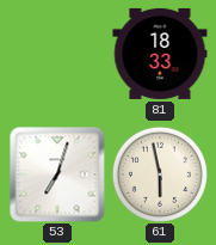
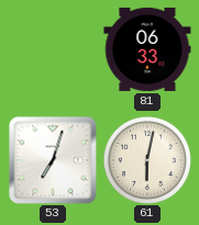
81: 18:33 -> 06:33 (147, 49)
61: 5:58 -> 6:02 (147, 160)
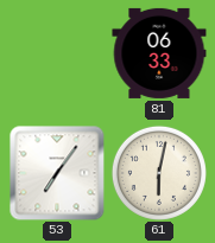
53: 7:03 -> 7:06 (57, 173)
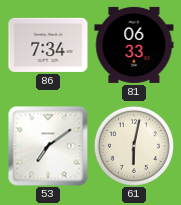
86: none -> 7:34 (48, 45)
53: 7:06 -> 7:09 (48, 146)
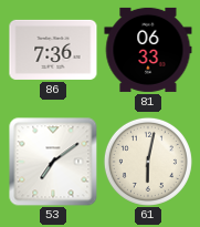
86: 7:34 -> 7:36 (53, 50)
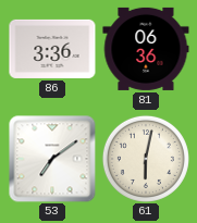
86: 7:36 -> 3:36 (52, 49)
81: 06:33 -> 06:36 (146, 49)
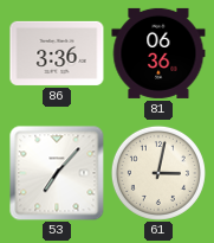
53: 7:09 -> 7:07 (57, 173)
61: 6:02 -> 3:02 (158, 173)
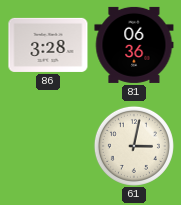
86: 3:36 -> 3:28 (48, 45)
53: 7:07 -> none (57, 173)
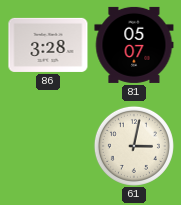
81: 06:36 -> 05:07 (134, 45)
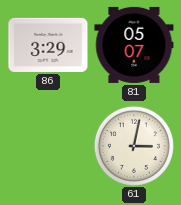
86: 3:28 -> 3:29 (48, 45)
